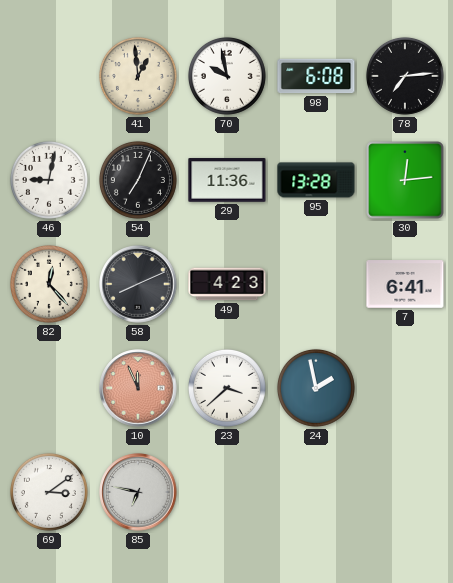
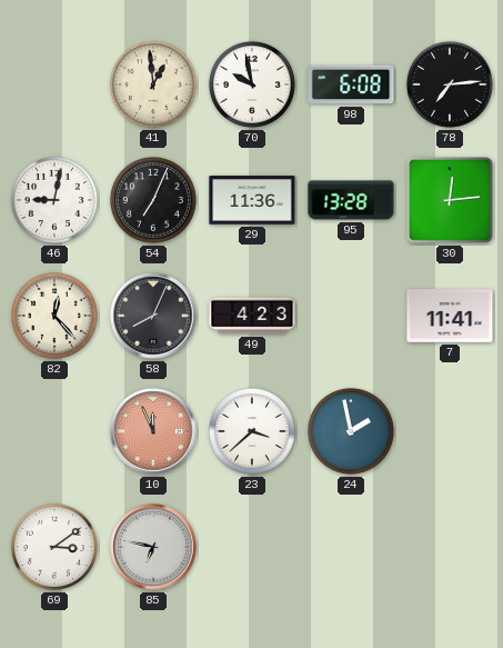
58: 8:11 -> 8:04 (153, 316)
7: 6:41 -> 11:41 (450, 316)
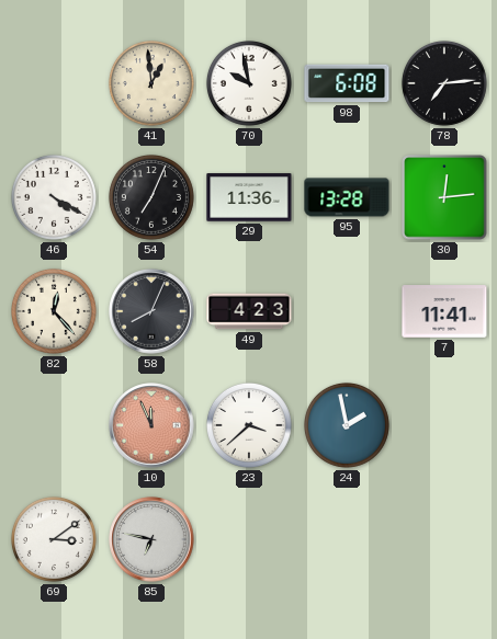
46: 9:02 -> 4:20 (54, 197)
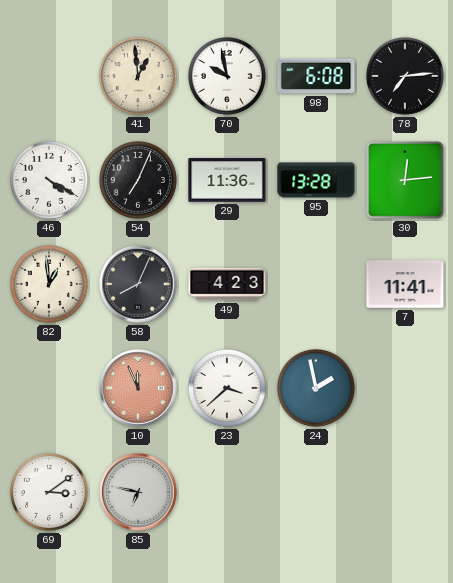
82: 12:23 -> 12:59 (49, 284)
